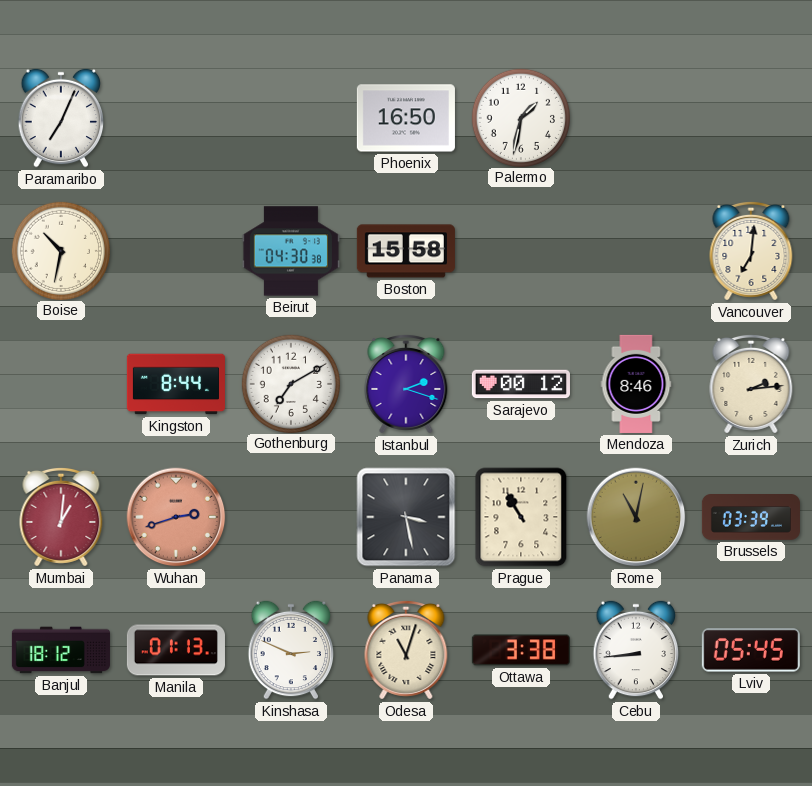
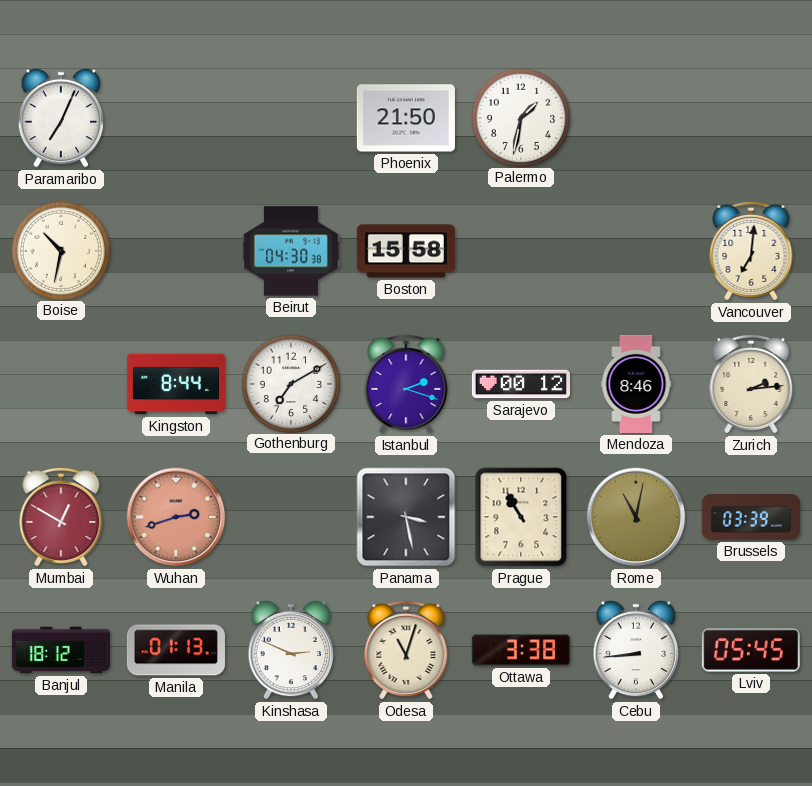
Phoenix: 16:50 -> 21:50 (406, 118)
Mumbai: 1:01 -> 12:50 (61, 517)
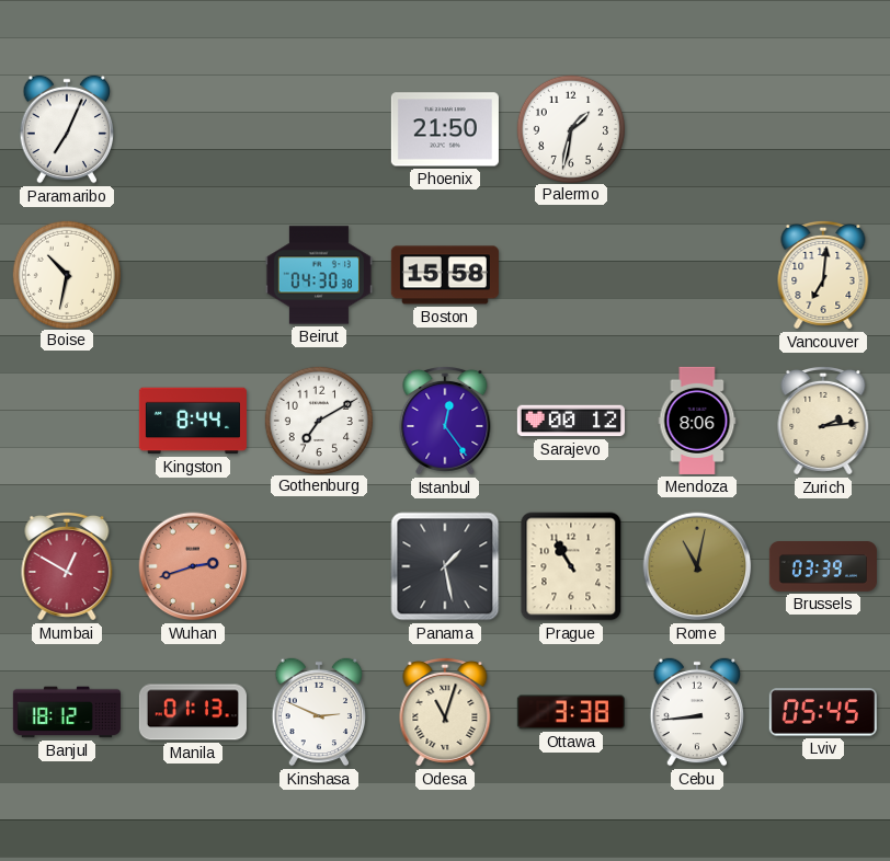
Istanbul: 2:18 -> 12:24 (445, 421)
Mendoza: 8:46 -> 8:06 (697, 421)
Panama: 3:28 -> 1:28 (445, 566)
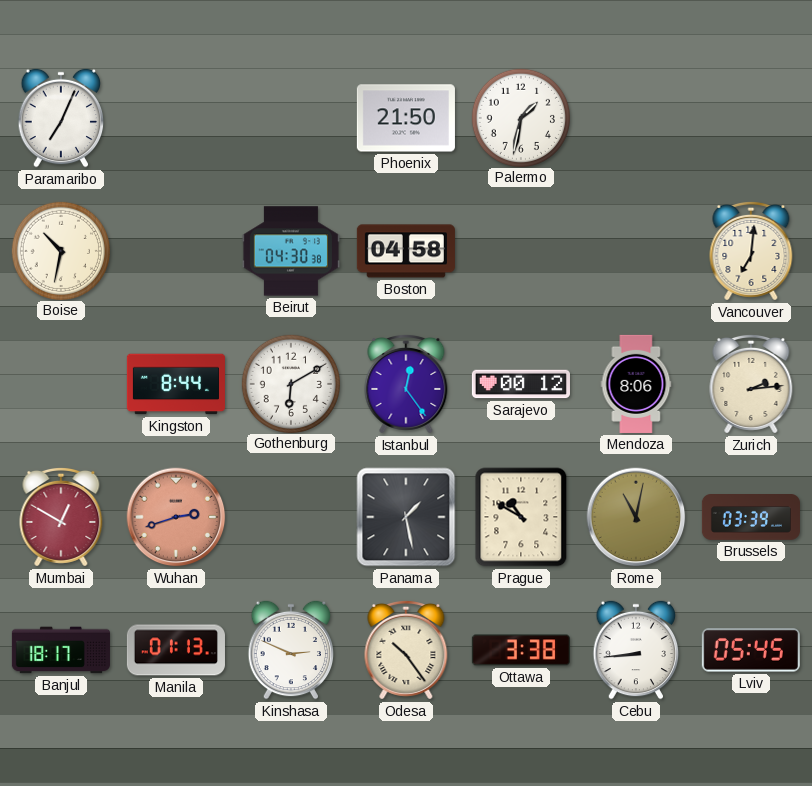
Boston: 15:58 -> 04:58 (406, 251)
Gothenburg: 7:10 -> 6:10 (290, 383)
Prague: 10:55 -> 10:50 (521, 517)
Banjul: 18:12 -> 18:17 (61, 650)
Odesa: 11:03 -> 10:24 (406, 650)
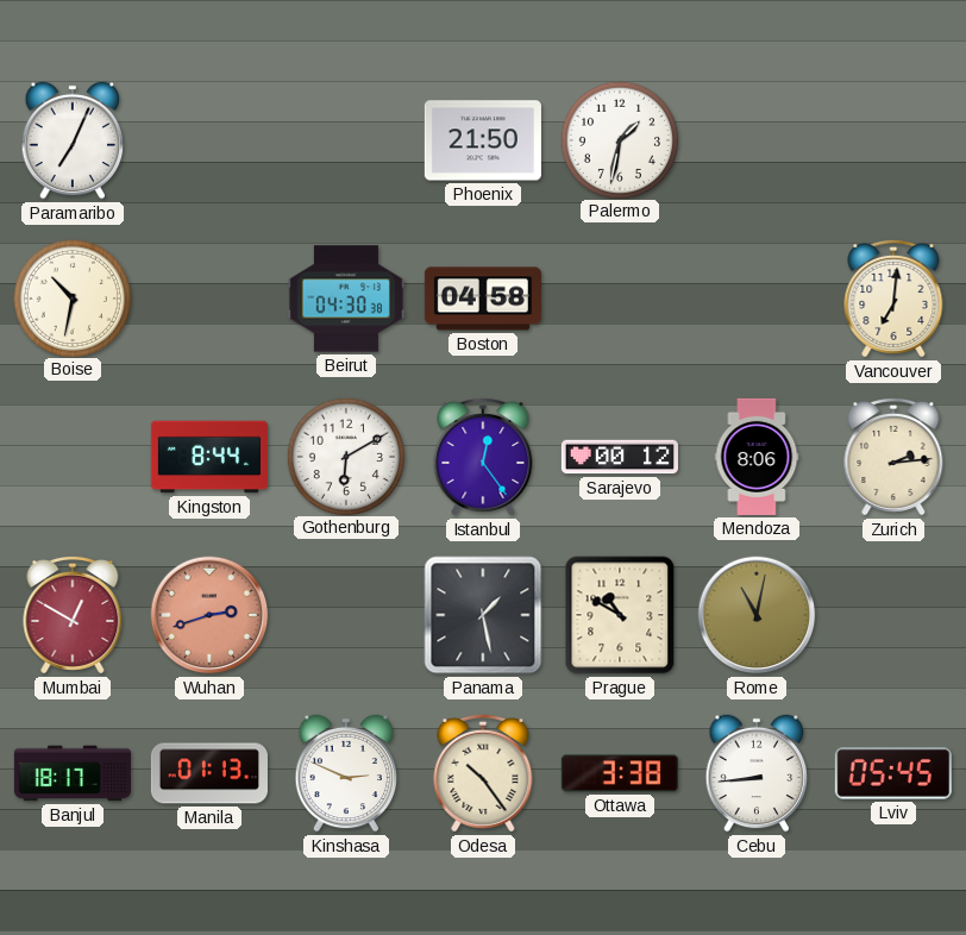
Brussels: 03:39 -> none (751, 518)
